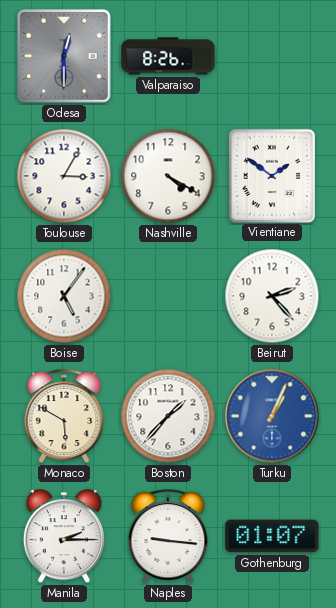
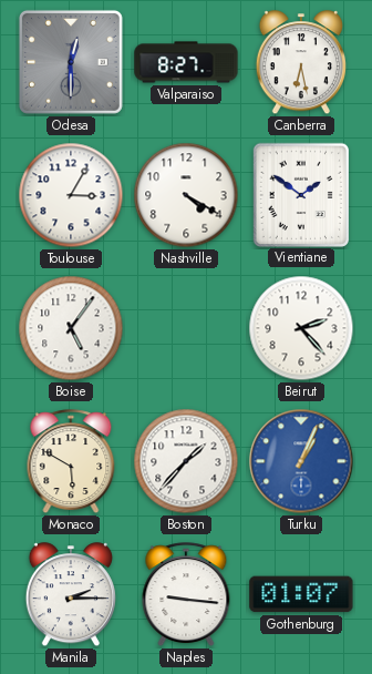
Valparaiso: 8:26 -> 8:27 (186, 62)
Canberra: none -> 6:28 (301, 63)
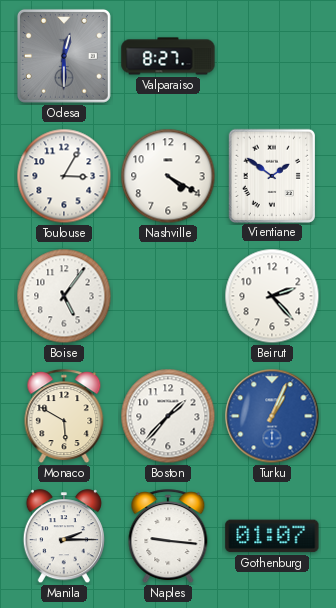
Canberra: 6:28 -> none (301, 63)
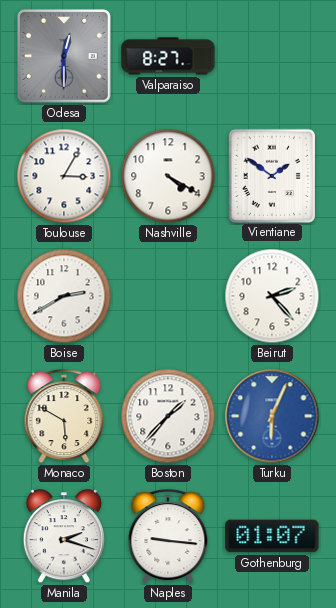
Boise: 5:06 -> 2:40 (64, 296)
Turku: 1:04 -> 6:04 (272, 416)
Manila: 2:15 -> 2:18 (64, 537)
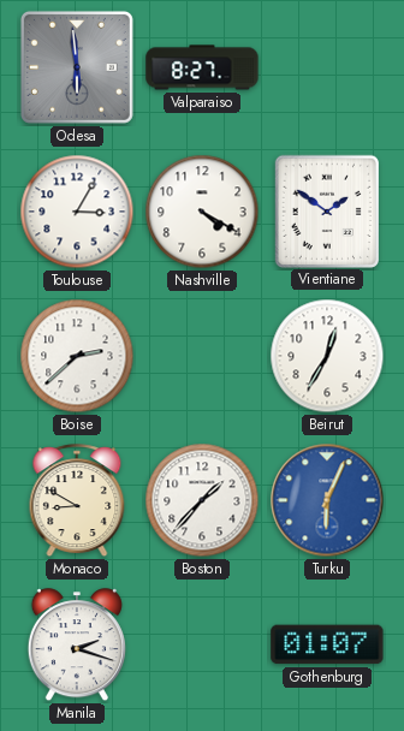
Odesa: 12:30 -> 5:59 (77, 67)
Boise: 2:40 -> 2:38 (77, 356)
Beirut: 2:23 -> 12:35 (327, 356)
Monaco: 5:50 -> 8:50 (77, 501)
Naples: 9:16 -> none (168, 537)
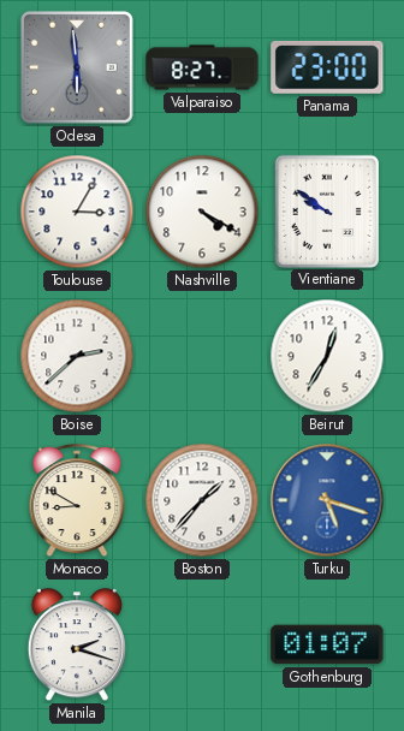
Panama: none -> 23:00 (327, 69)
Vientiane: 1:51 -> 9:51 (326, 210)
Turku: 6:04 -> 5:18 (327, 500)
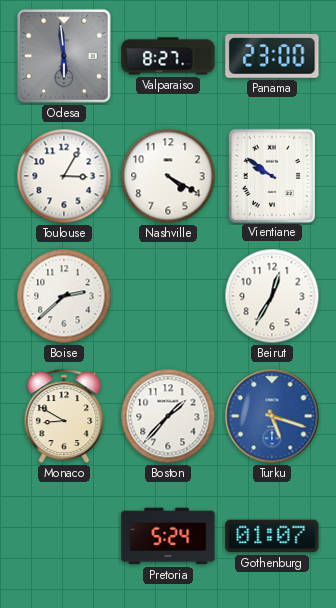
Manila: 2:18 -> none (77, 646)
Pretoria: none -> 5:24 (168, 536)
